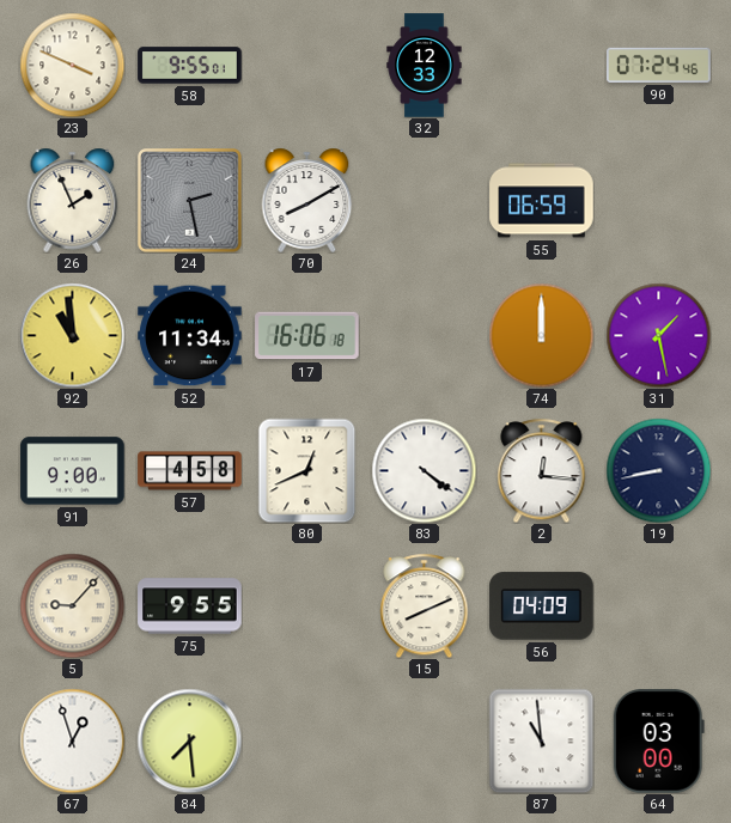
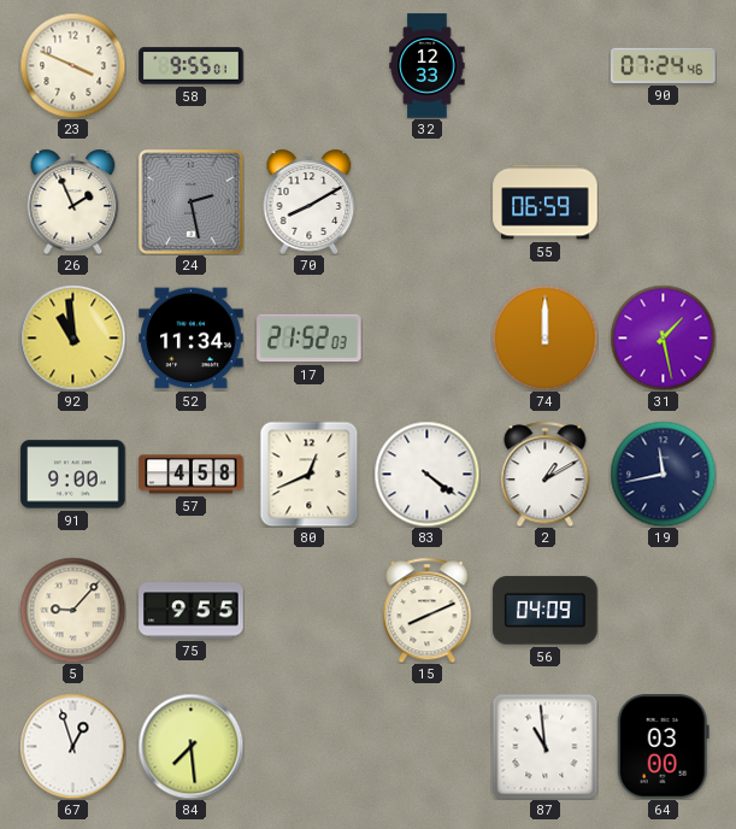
17: 16:06 -> 21:52 (310, 339)
2: 12:16 -> 1:10 (546, 474)
19: 8:43 -> 11:43 (663, 474)
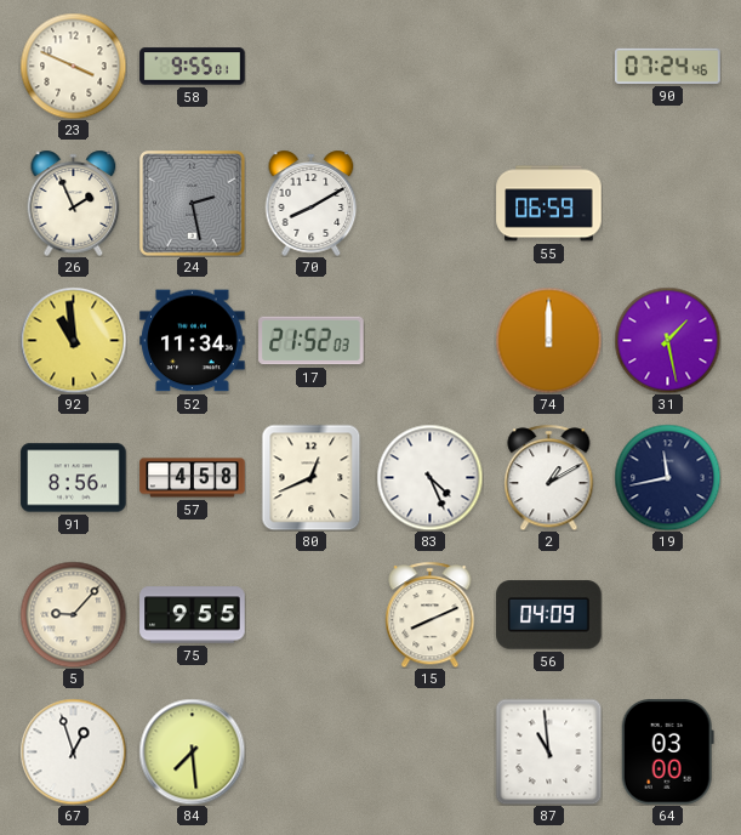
32: 12:33 -> none (428, 66)
91: 9:00 -> 8:56 (74, 478)
83: 4:21 -> 4:26 (429, 477)
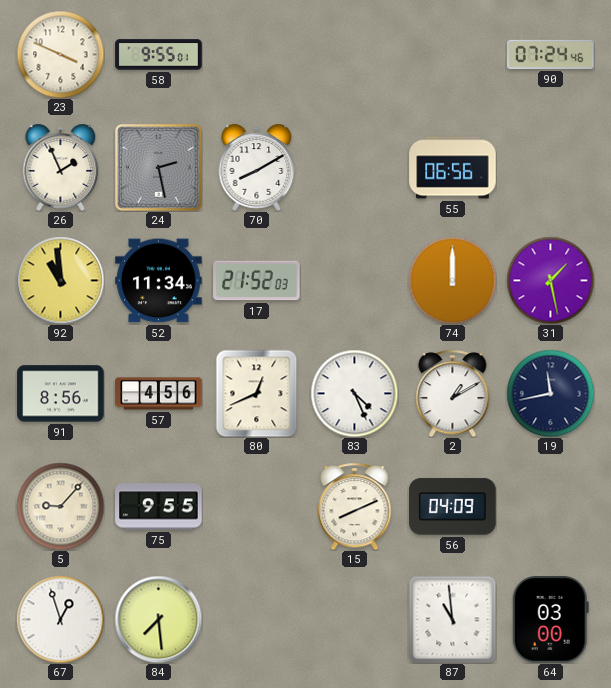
55: 06:59 -> 06:56 (453, 168)
57: 4:58 -> 4:56 (159, 394)
